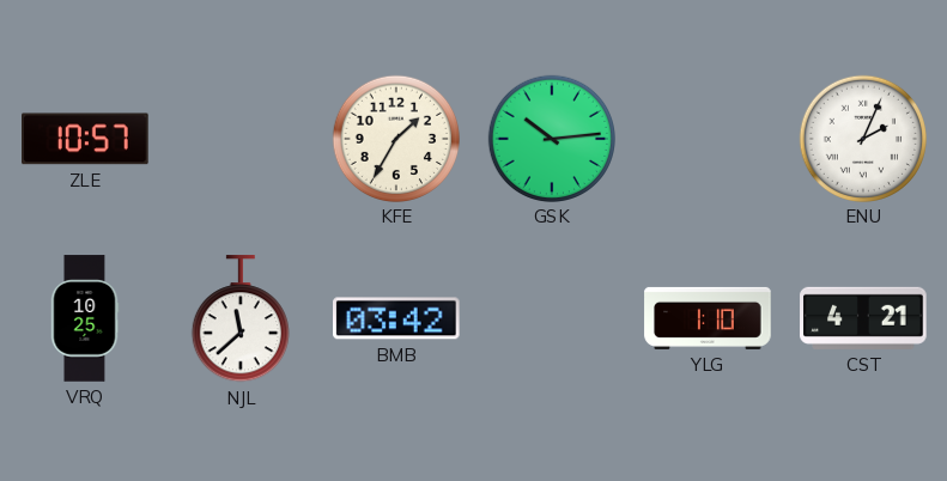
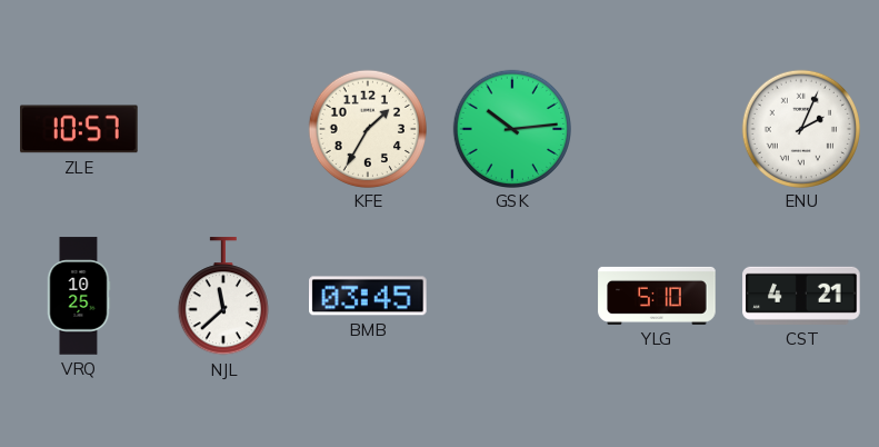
BMB: 03:42 -> 03:45 (369, 296)
YLG: 1:10 -> 5:10 (657, 296)
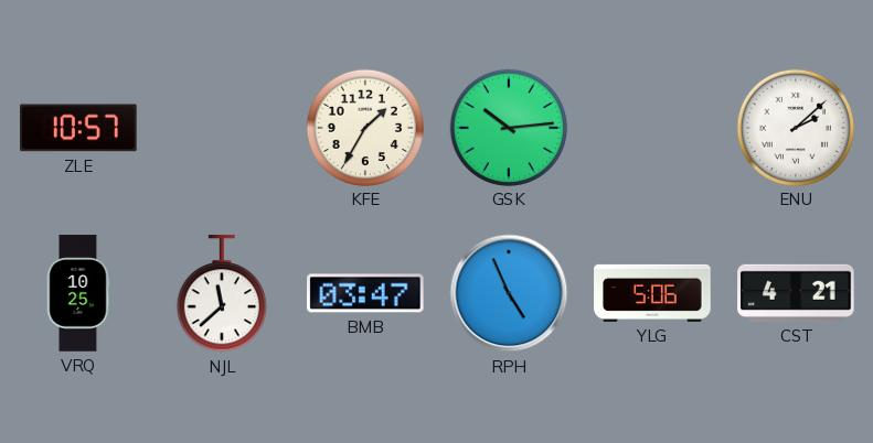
ENU: 2:04 -> 2:08 (795, 127)
BMB: 03:45 -> 03:47 (366, 293)
RPH: none -> 4:56 (509, 293)
YLG: 5:10 -> 5:06 (652, 293)
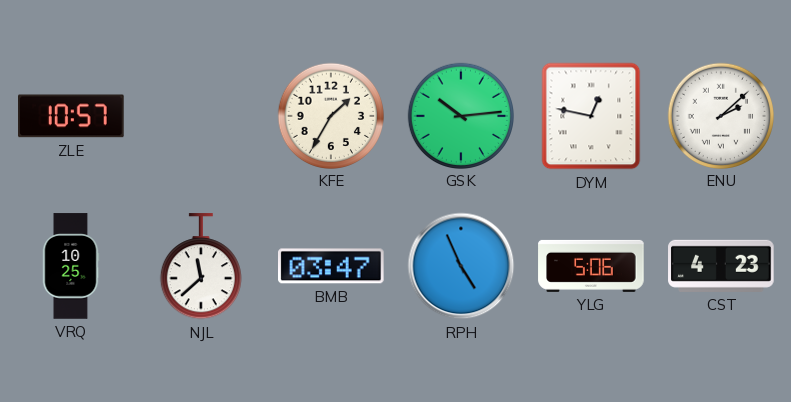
DYM: none -> 12:47 (591, 116)
CST: 4:21 -> 4:23 (721, 266)
